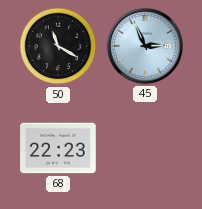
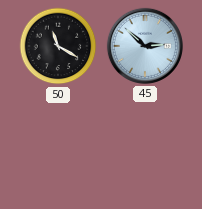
45: 2:56 -> 2:52 (145, 46)
68: 22:23 -> none (58, 148)
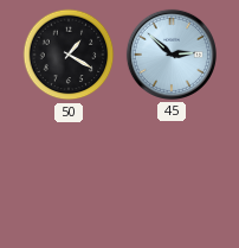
50: 11:20 -> 1:20 (69, 55)
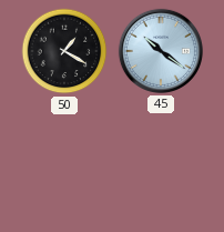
45: 2:52 -> 10:21 (161, 51)
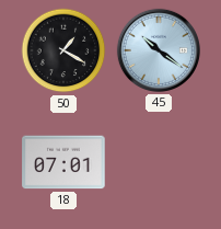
18: none -> 07:01 (63, 162)
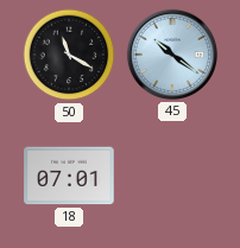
50: 1:20 -> 11:20 (69, 55)
